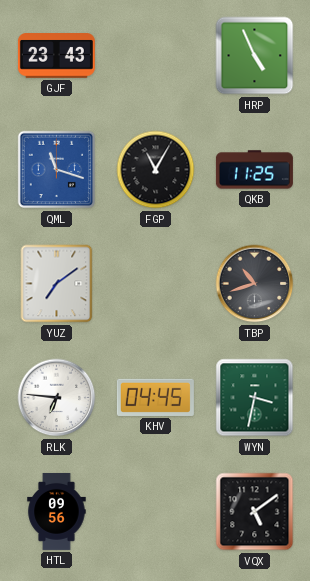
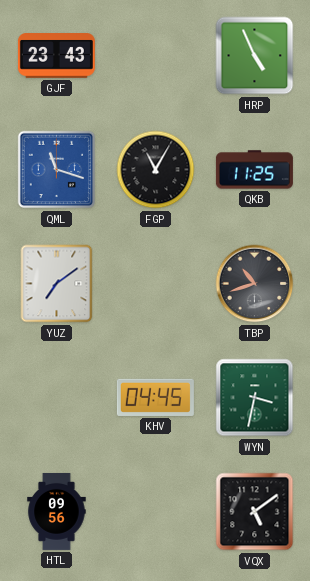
RLK: 6:46 -> none (57, 398)
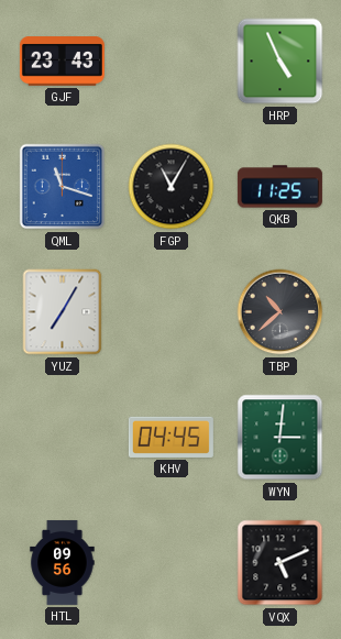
YUZ: 7:09 -> 7:05 (63, 312)
TBP: 10:42 -> 10:38 (280, 312)
WYN: 3:32 -> 3:01 (280, 438)
VQX: 5:09 -> 5:11 (280, 563)
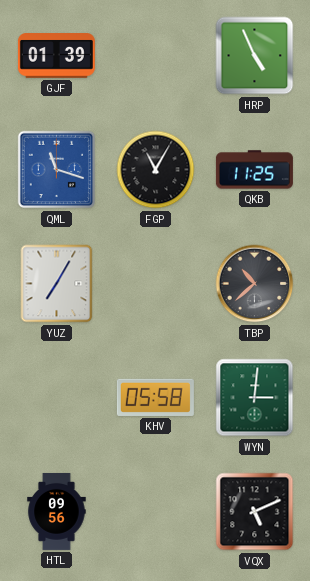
GJF: 23:43 -> 01:39 (56, 56)
KHV: 04:45 -> 05:58 (155, 397)
